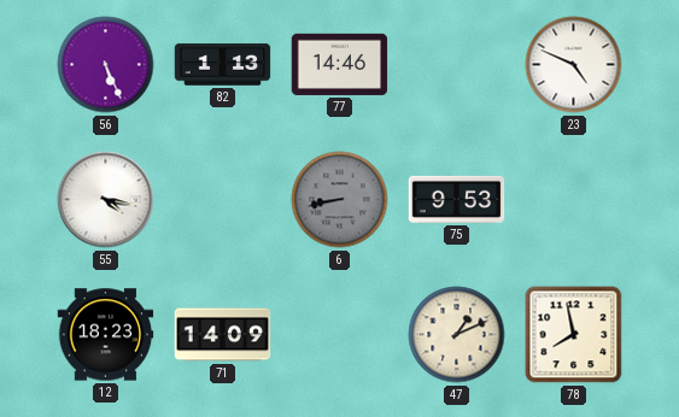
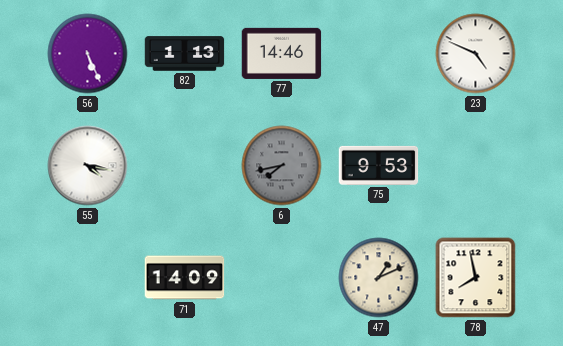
6: 8:43 -> 7:43 (282, 166)
12: 18:23 -> none (106, 335)
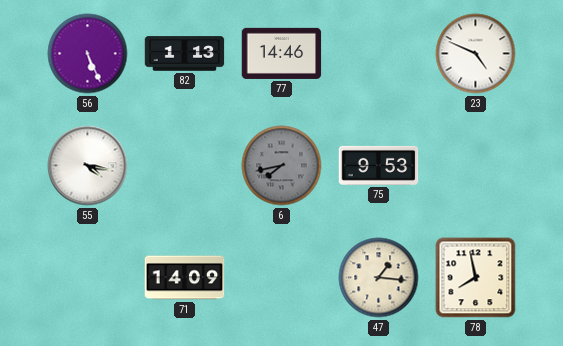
47: 1:11 -> 1:16 (379, 278)
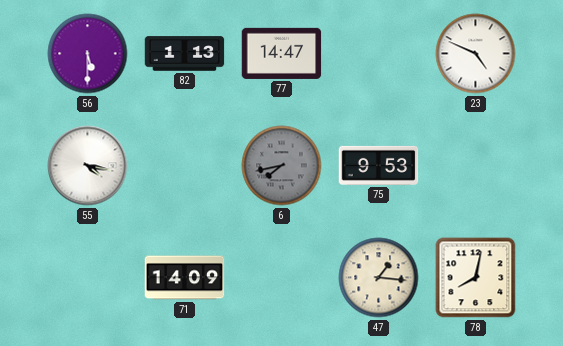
56: 5:26 -> 5:30 (88, 54)
77: 14:46 -> 14:47 (282, 53)
78: 7:58 -> 8:02 (476, 278)
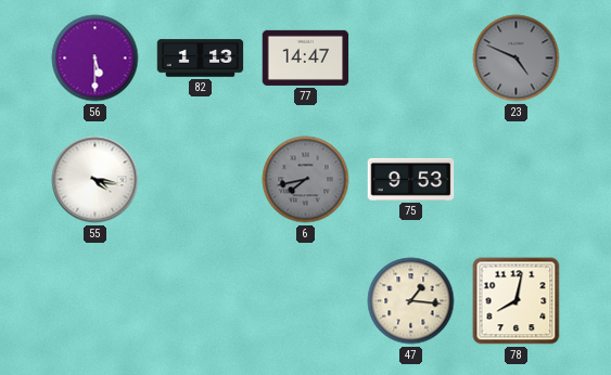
23 dial: white -> grey (517, 59)
71: 14:09 -> none (185, 278)
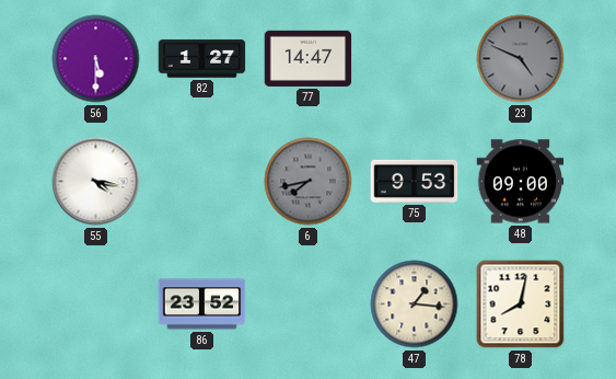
82: 1:13 -> 1:27 (202, 59)
48: none -> 09:00 (521, 182)
86: none -> 23:52 (202, 305)
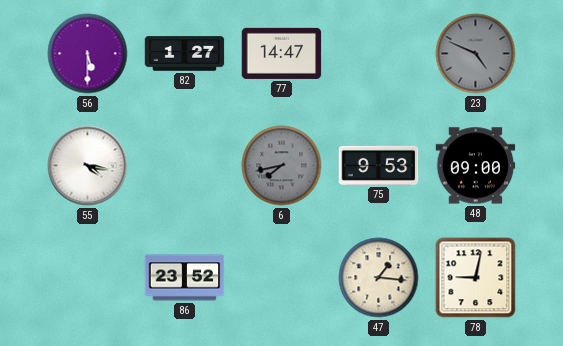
78: 8:02 -> 9:02 (476, 278)
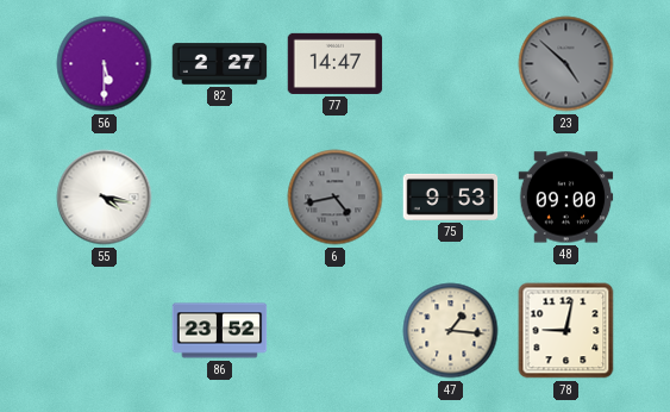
82: 1:27 -> 2:27 (220, 64)
23: 4:49 -> 4:52 (566, 64)
6: 7:43 -> 4:43 (336, 198)
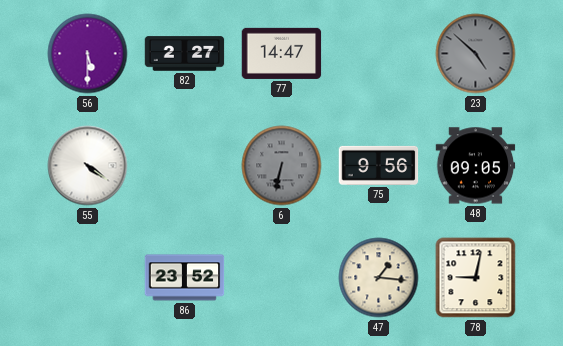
55: 4:17 -> 4:21 (88, 166)
6: 4:43 -> 6:32 (282, 166)
75: 9:53 -> 9:56 (379, 165)
48: 09:00 -> 09:05 (476, 166)
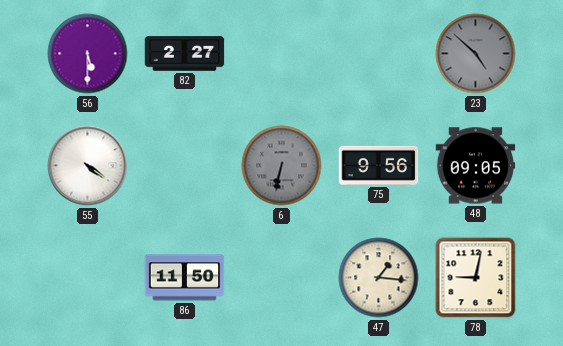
77: 14:47 -> none (282, 53)
86: 23:52 -> 11:50 (185, 278)
